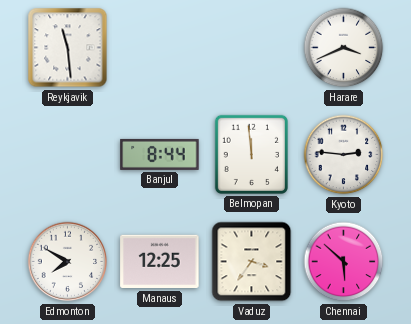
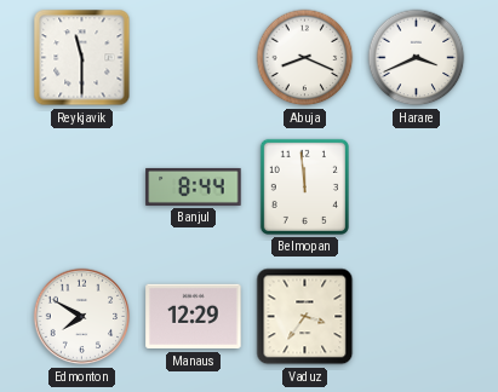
Reykjavik: 11:29 -> 11:30 (82, 58)
Abuja: none -> 8:19 (305, 58)
Kyoto: 2:46 -> none (344, 155)
Manaus: 12:25 -> 12:29 (194, 317)
Chennai: 5:52 -> none (344, 262)
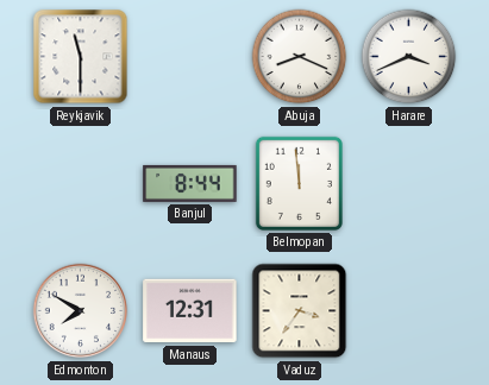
Manaus: 12:29 -> 12:31 (190, 311)
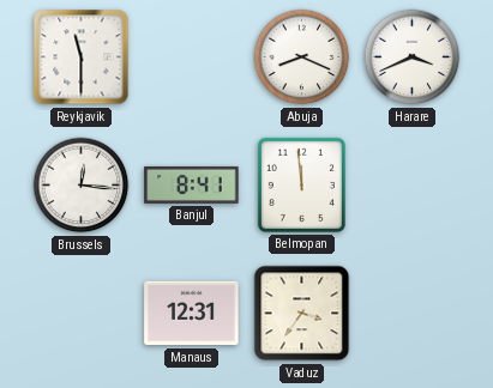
Brussels: none -> 12:16 (82, 186)
Banjul: 8:44 -> 8:41 (192, 184)
Edmonton: 7:50 -> none (81, 311)
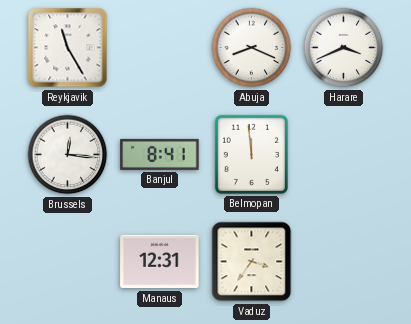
Reykjavik: 11:30 -> 11:25 (68, 48)
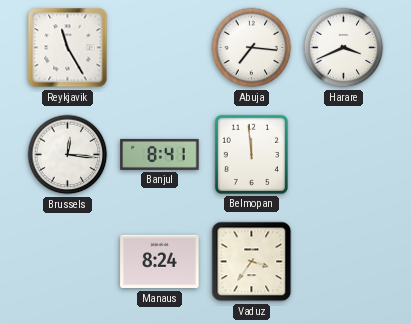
Abuja: 8:19 -> 7:16 (252, 48)
Manaus: 12:31 -> 8:24 (160, 262)
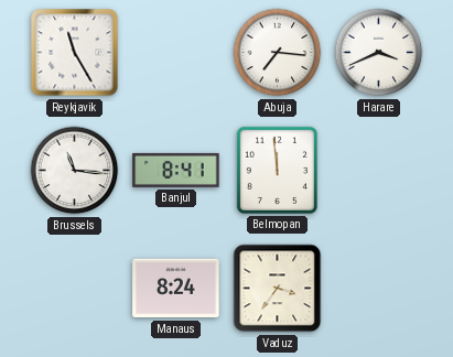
Brussels: 12:16 -> 11:16 (75, 171)
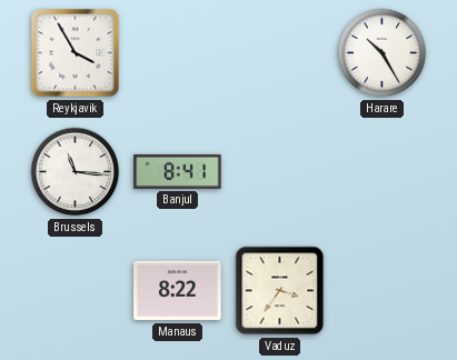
Reykjavik: 11:25 -> 3:55 (76, 53)
Abuja: 7:16 -> none (278, 53)
Harare: 3:41 -> 10:25 (383, 53)
Belmopan: 11:59 -> none (277, 170)
Manaus: 8:24 -> 8:22 (178, 291)
